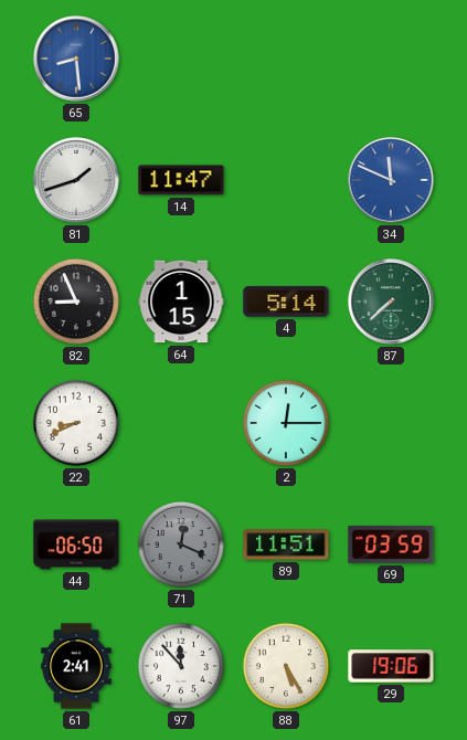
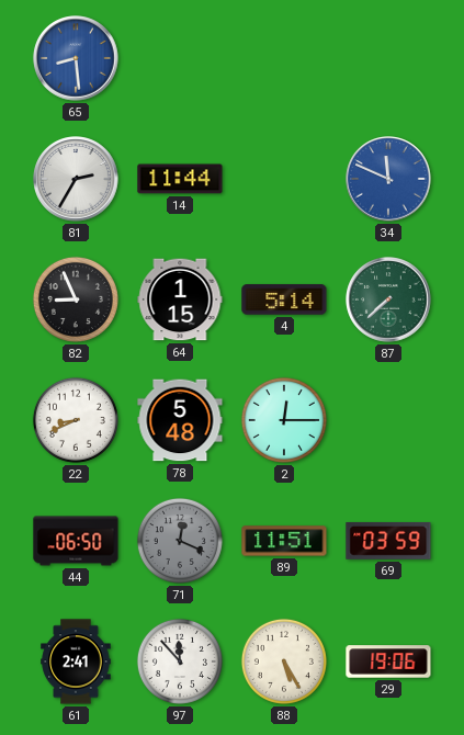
81: 1:42 -> 2:35 (76, 179)
14: 11:47 -> 11:44 (180, 179)
78: none -> 5:48 (180, 420)
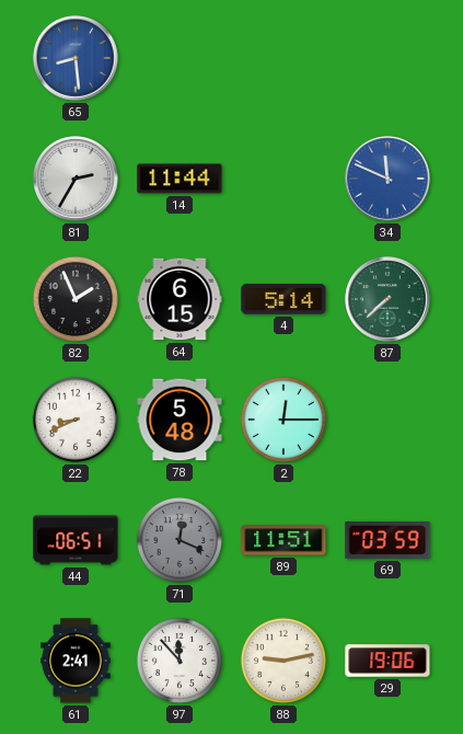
82: 8:56 -> 1:56 (76, 299)
64: 1:15 -> 6:15 (180, 299)
44: 06:50 -> 06:51 (76, 540)
88: 5:25 -> 9:13 (283, 661)
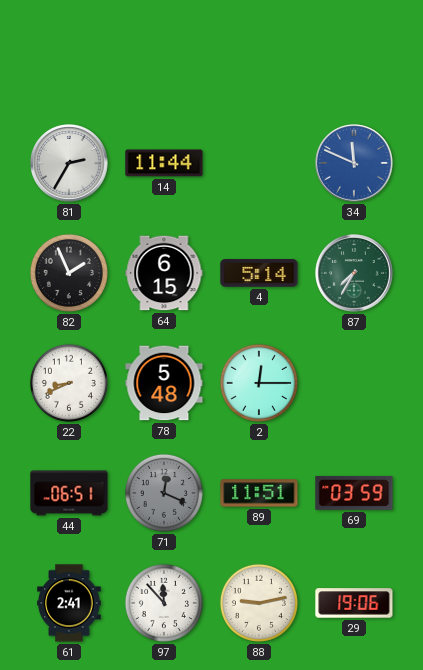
65: 8:29 -> none (76, 58)
87: 7:38 -> 7:35 (354, 273)
